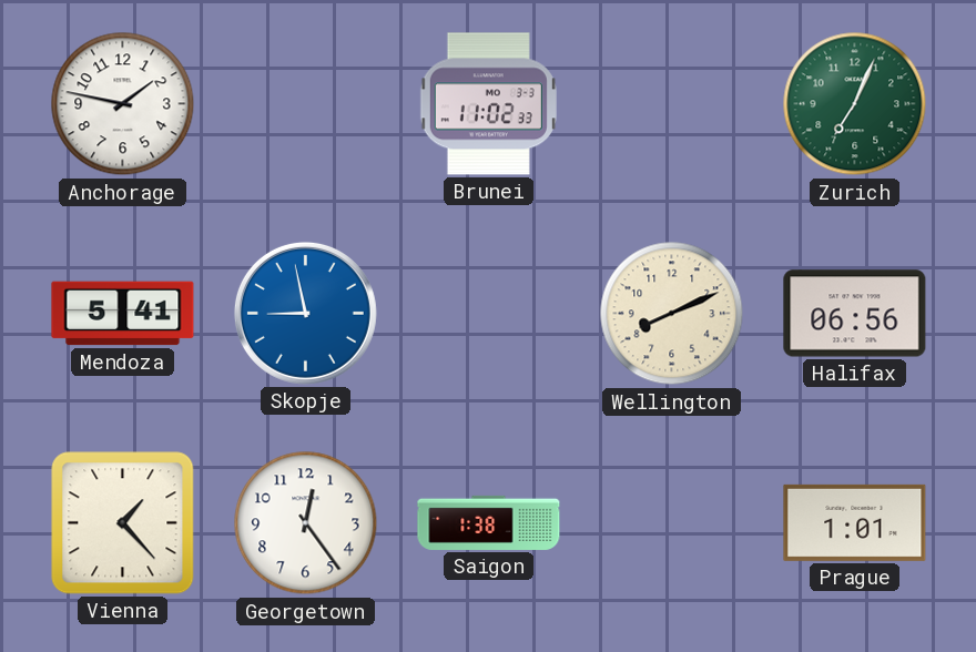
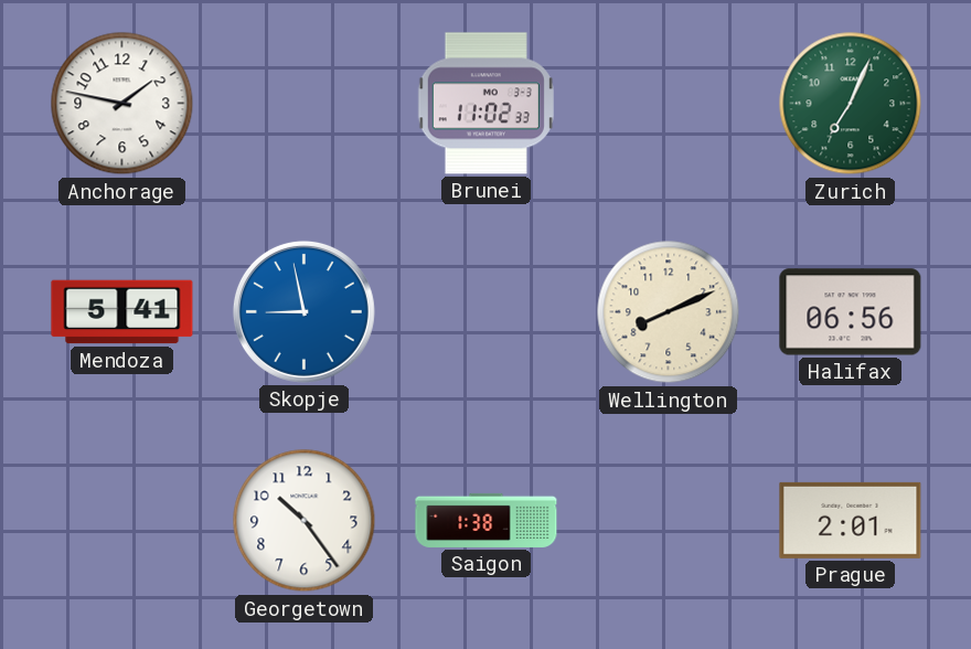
Vienna: 1:23 -> none (123, 523)
Georgetown: 12:24 -> 10:24 (305, 521)
Prague: 1:01 -> 2:01 (851, 520)
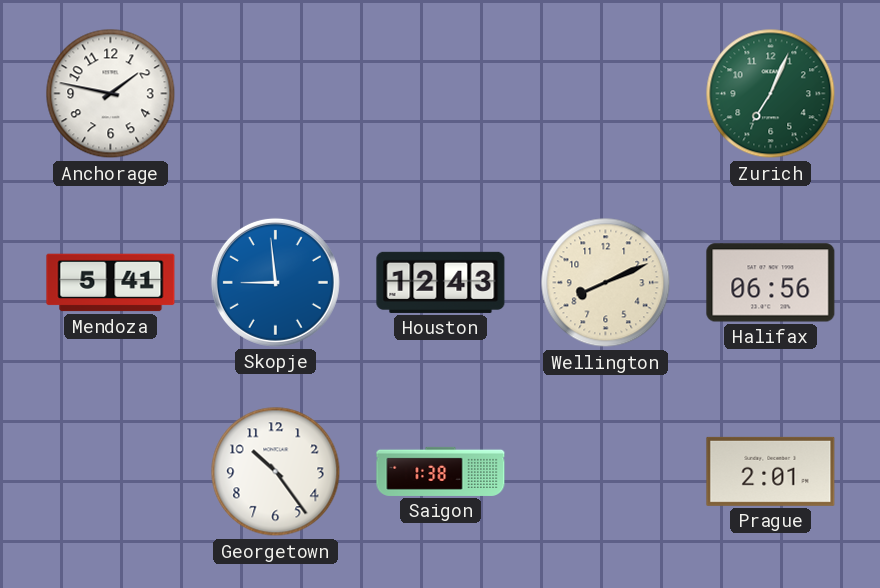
Brunei: 11:02 -> none (486, 104)
Skopje: 8:58 -> 8:59 (275, 282)
Houston: none -> 12:43 (441, 282)
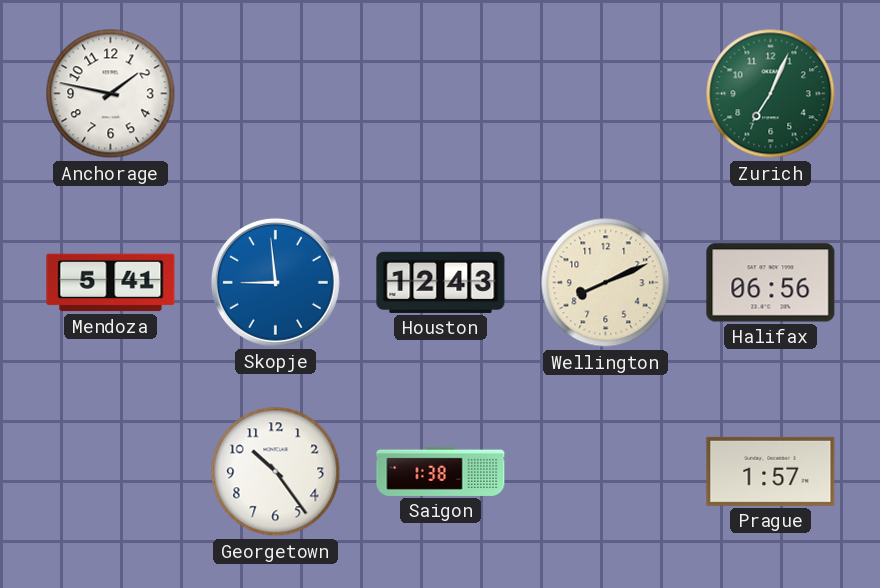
Prague: 2:01 -> 1:57 (771, 471)
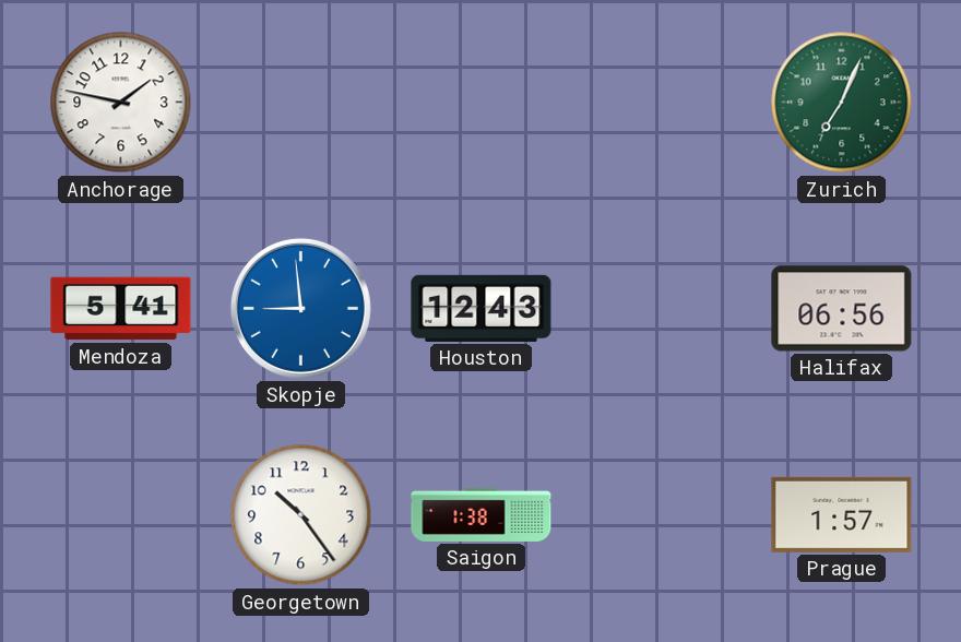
Wellington: 8:11 -> none (606, 283)
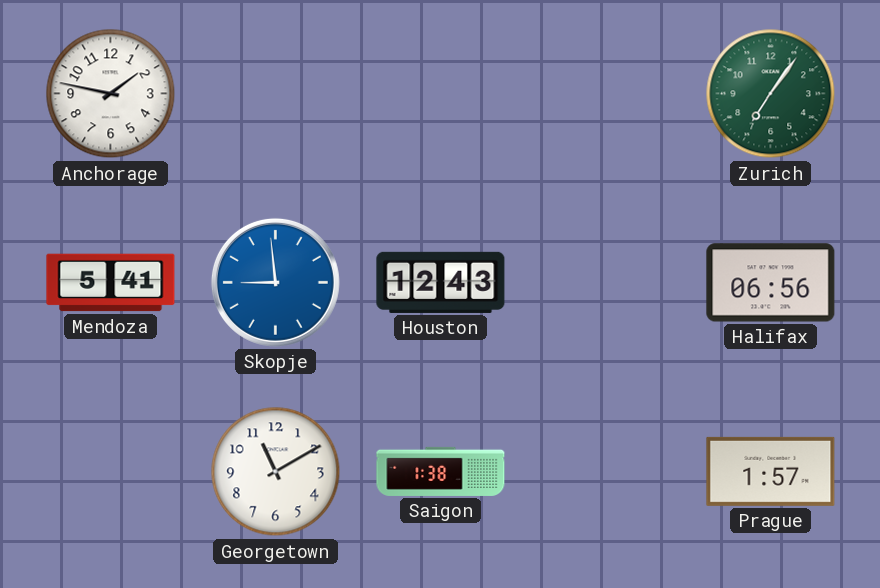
Zurich: 7:04 -> 7:06 (771, 94)
Georgetown: 10:24 -> 11:10 (276, 472)
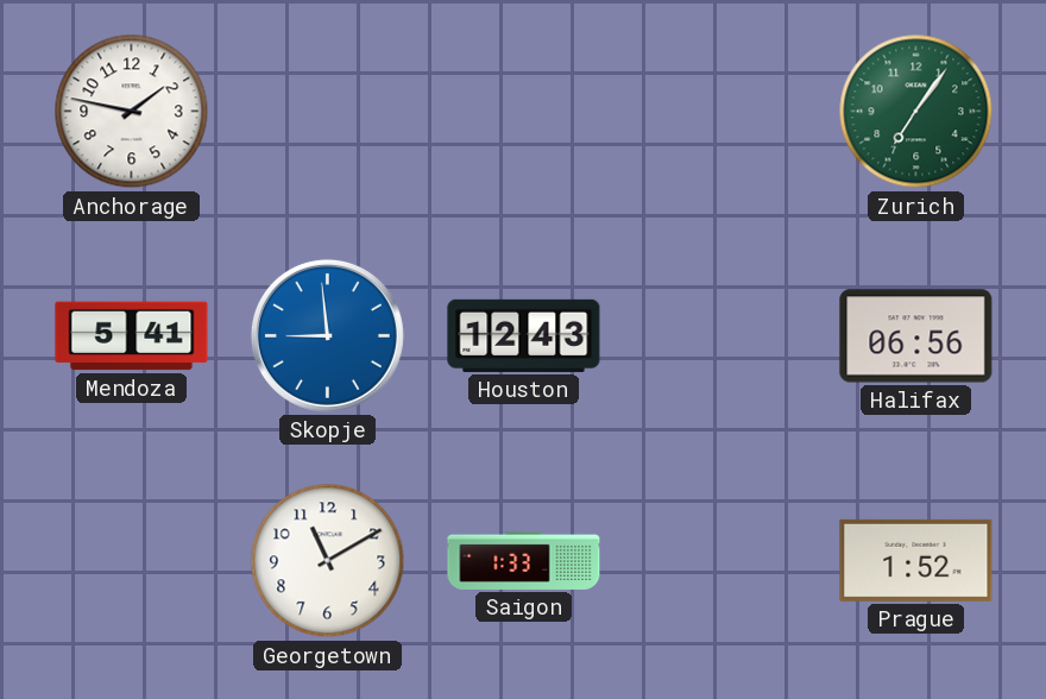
Saigon: 1:38 -> 1:33 (524, 560)
Prague: 1:57 -> 1:52 (916, 560)
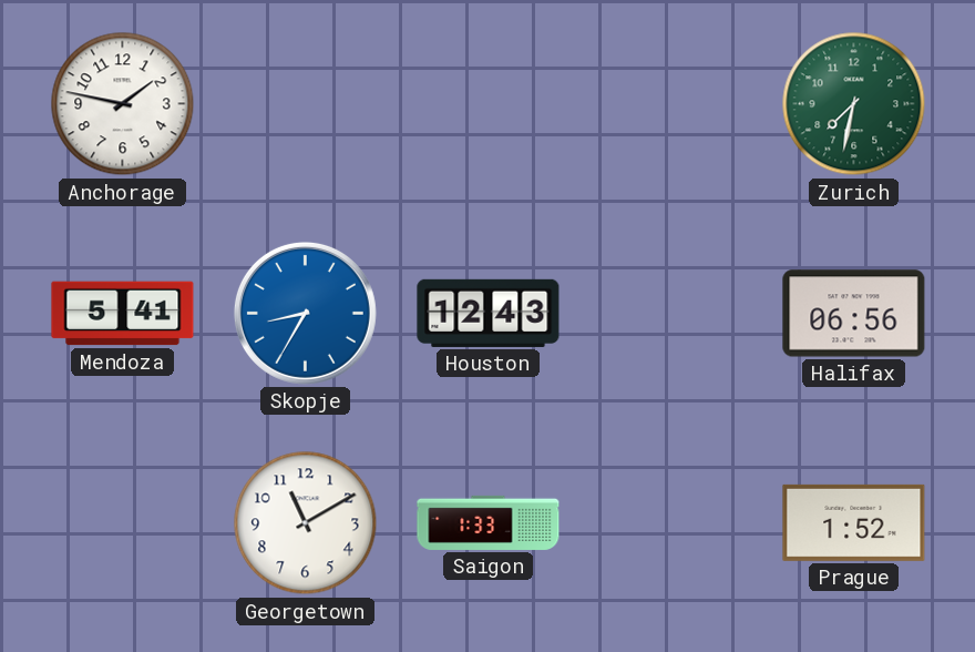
Zurich: 7:06 -> 7:32 (854, 104)
Skopje: 8:59 -> 8:35 (305, 313)
